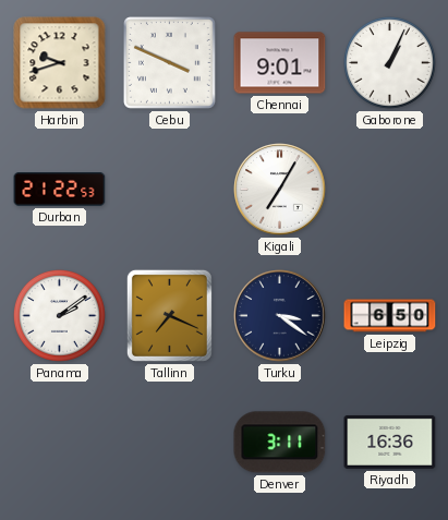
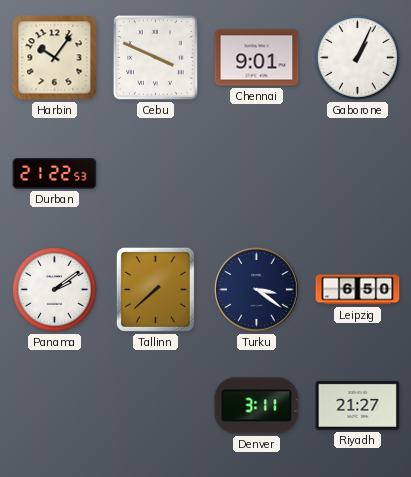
Harbin: 9:42 -> 10:06 (55, 58)
Kigali: 7:05 -> none (280, 190)
Tallinn: 7:19 -> 7:38 (155, 289)
Riyadh: 16:36 -> 21:27 (358, 405)
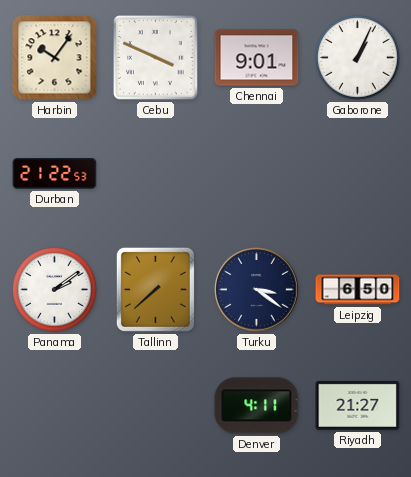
Denver: 3:11 -> 4:11 (257, 406)
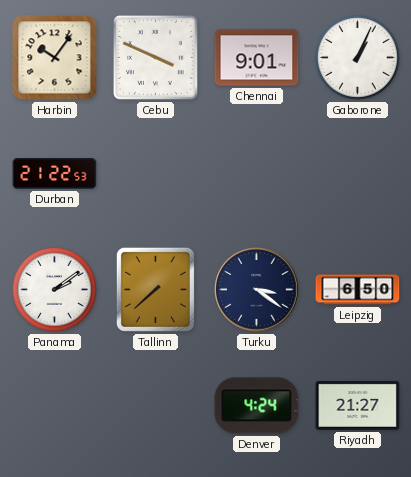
Denver: 4:11 -> 4:24 (257, 406)
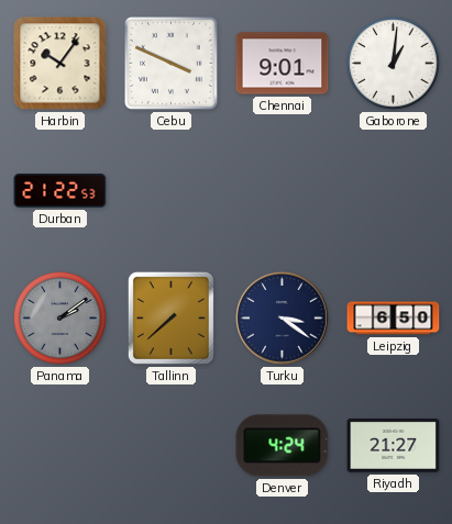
Gaborone: 1:04 -> 1:01 (393, 63)
Panama dial: white -> grey (59, 317)
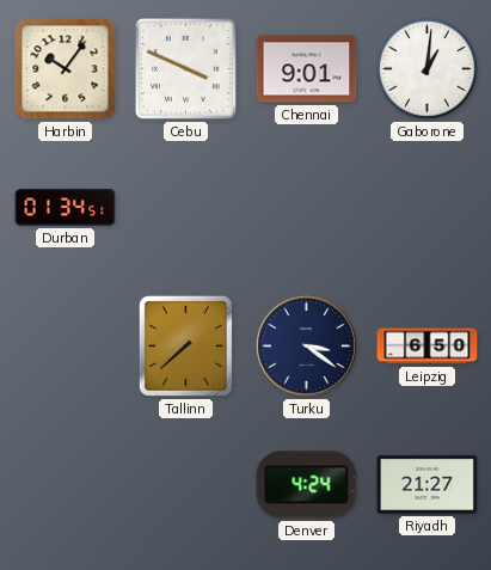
Durban: 21:22 -> 01:34 (66, 208)
Panama: 2:09 -> none (59, 317)
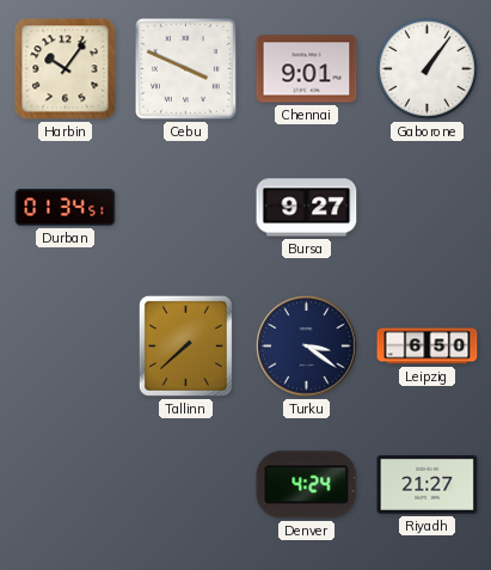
Gaborone: 1:01 -> 1:06 (426, 68)
Bursa: none -> 9:27 (307, 208)
